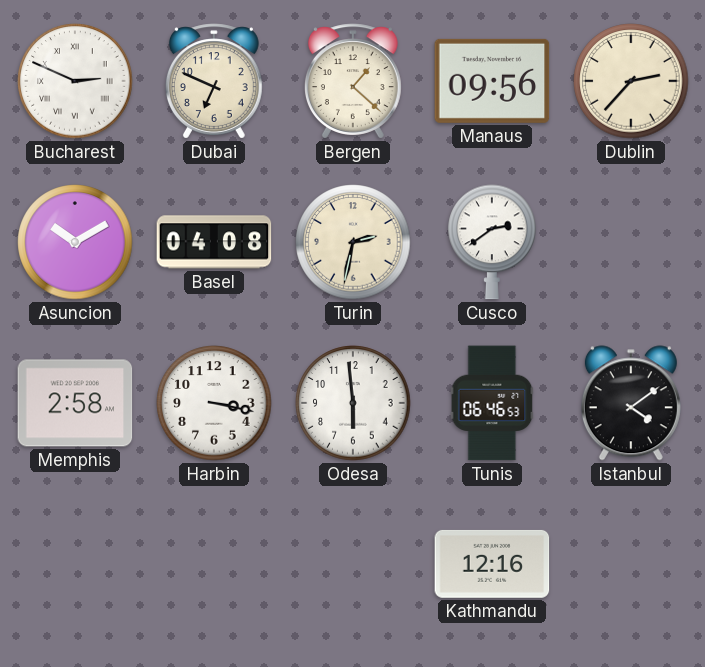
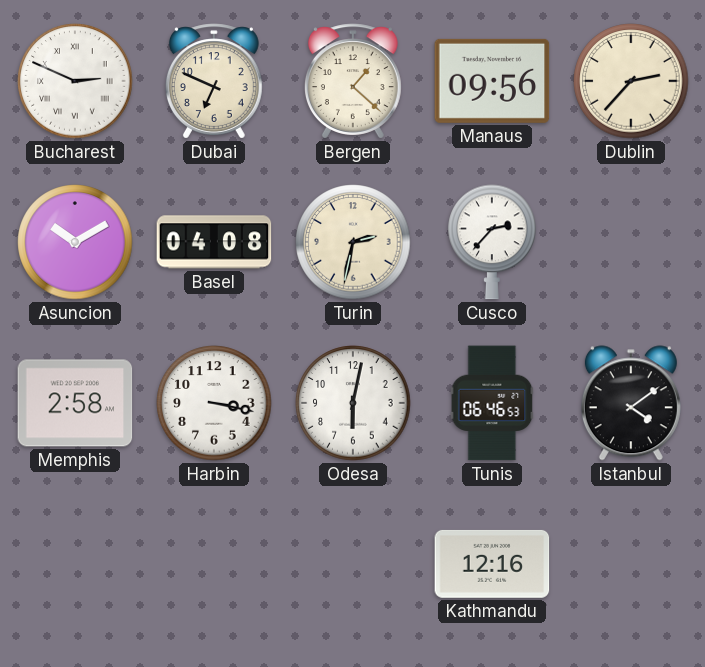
Cusco: 2:39 -> 2:37 (492, 242)
Odesa: 5:59 -> 6:02 (353, 403)
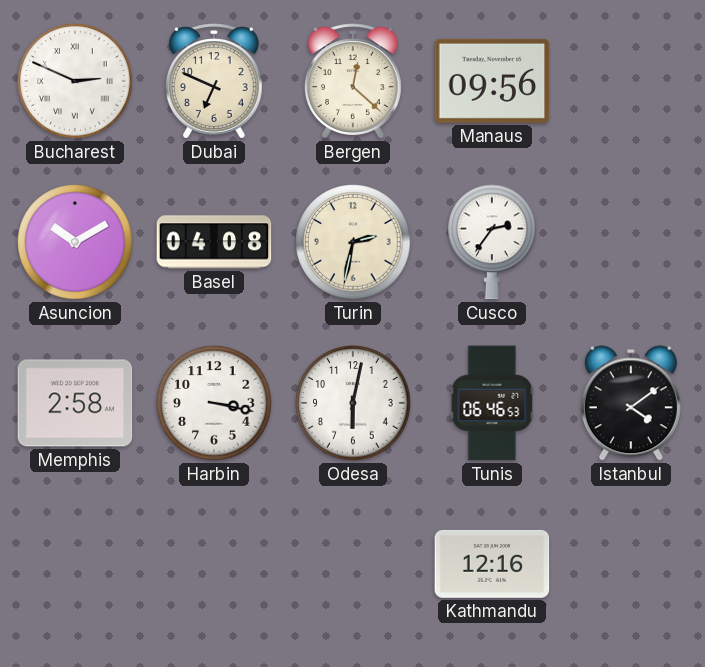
Bergen: 1:22 -> 12:22 (353, 81)
Dublin: 2:37 -> none (631, 81)
Cusco: 2:37 -> 2:36 (492, 242)
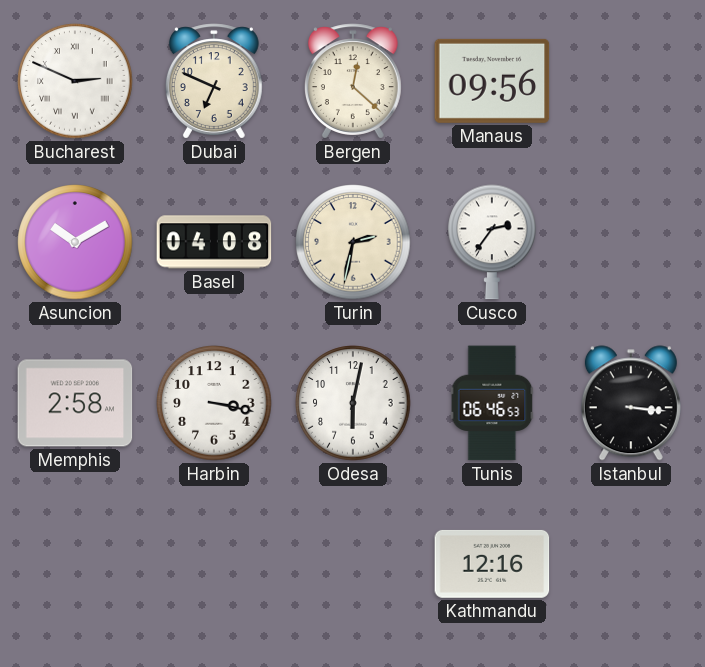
Istanbul: 4:09 -> 3:16 (631, 403)
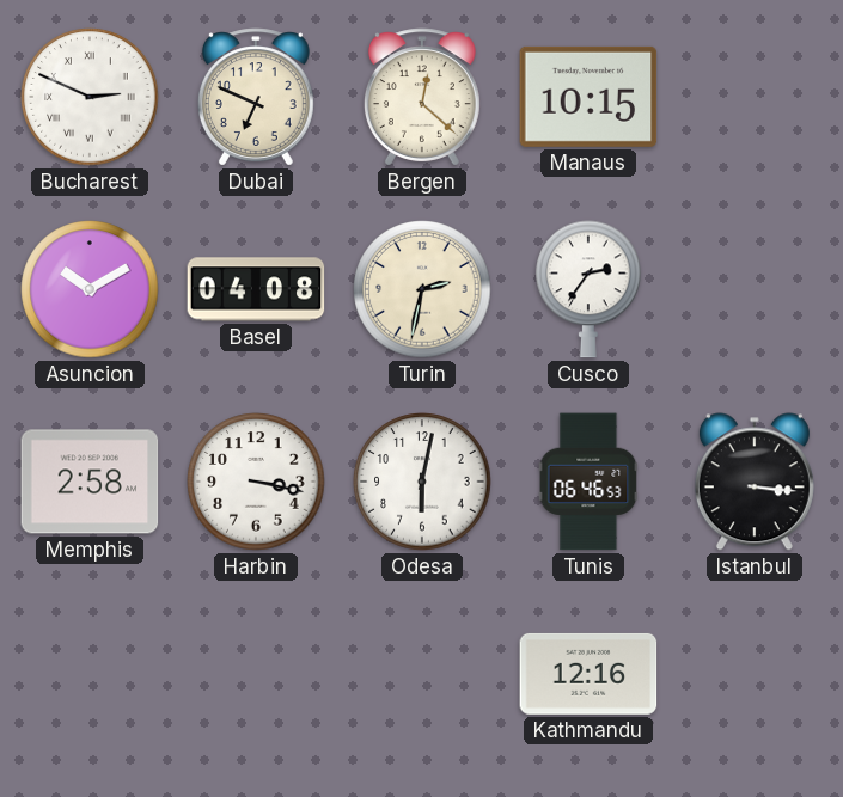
Manaus: 09:56 -> 10:15 (588, 97)
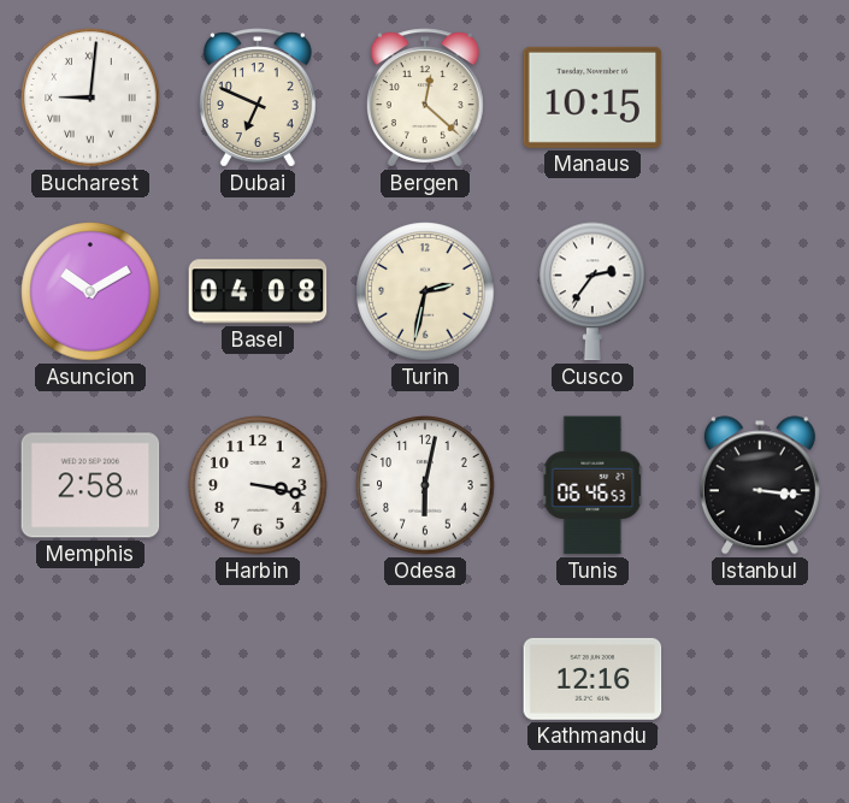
Bucharest: 2:49 -> 9:01 (90, 98)
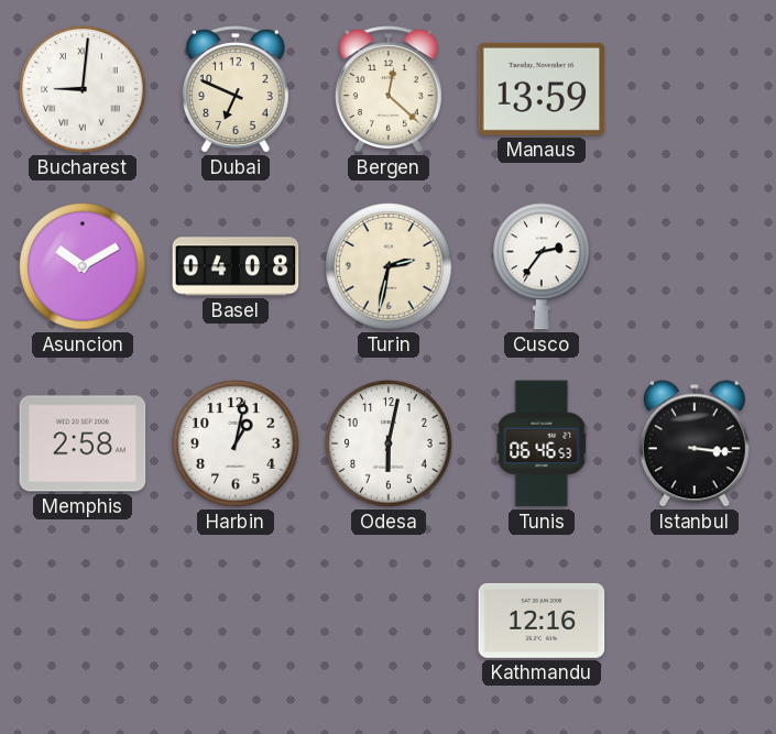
Manaus: 10:15 -> 13:59 (542, 89)
Harbin: 3:17 -> 1:02 (236, 443)
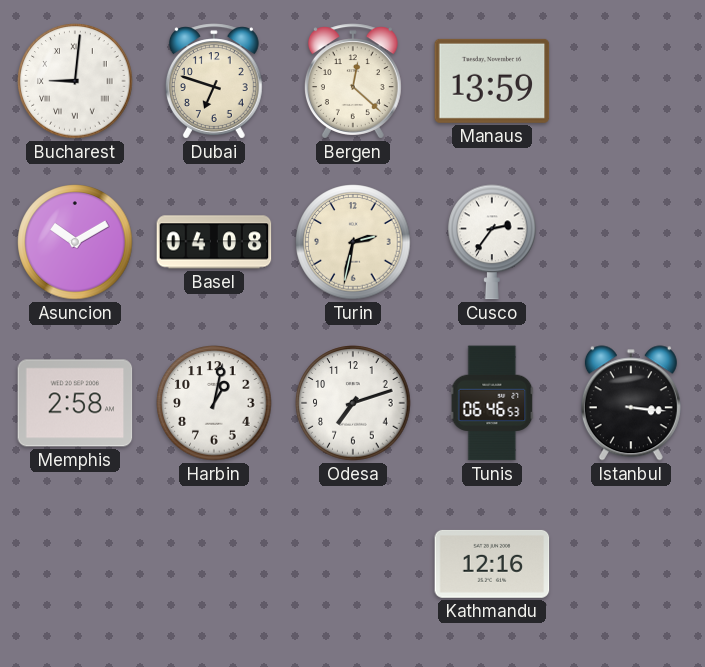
Dubai: 6:49 -> 6:48 (214, 81)
Odesa: 6:02 -> 7:12 (353, 403)
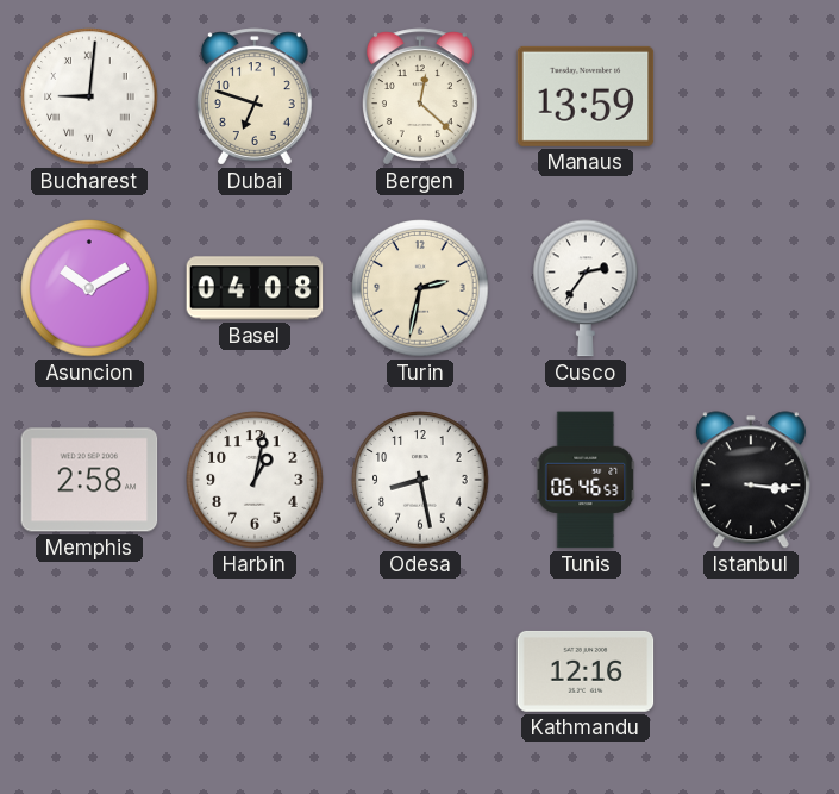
Odesa: 7:12 -> 8:28 (420, 480)
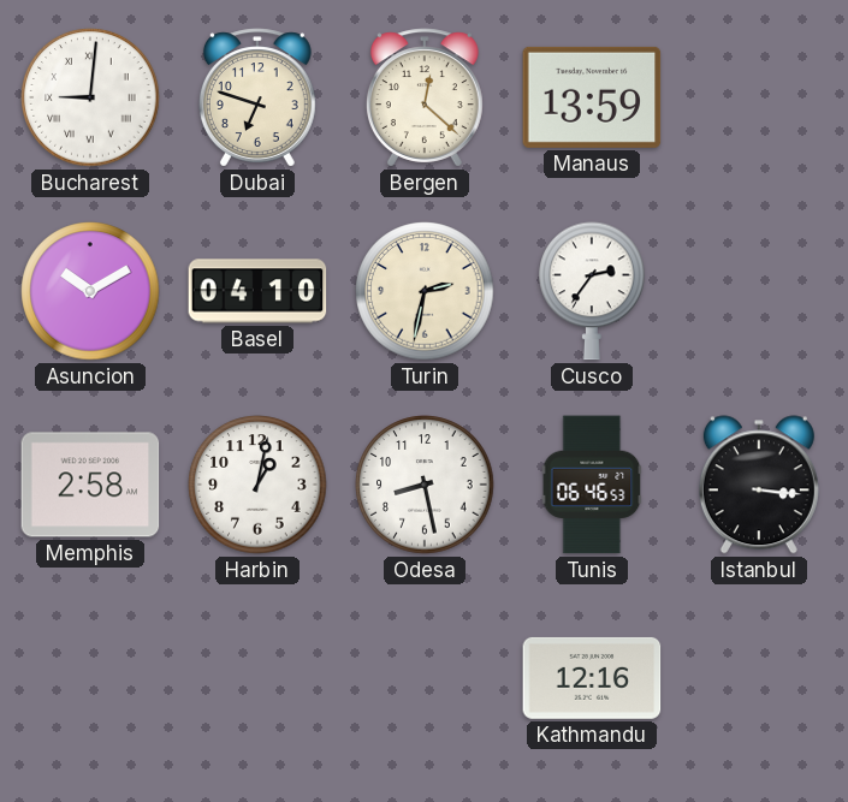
Basel: 04:08 -> 04:10 (257, 291)
